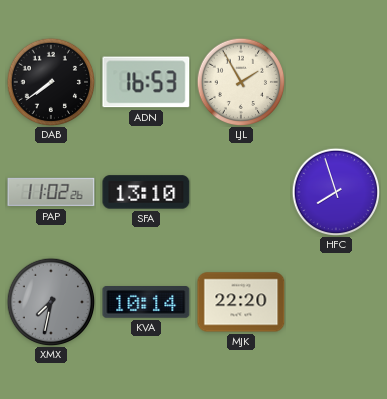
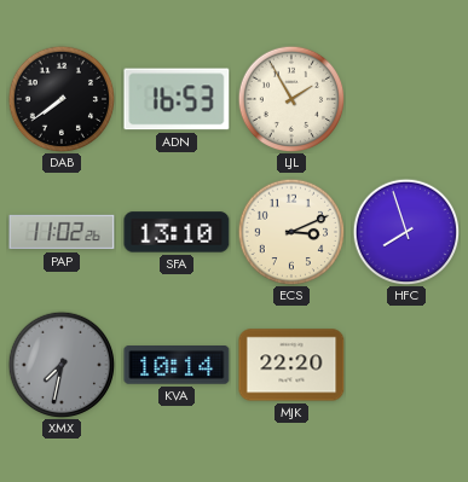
ECS: none -> 3:11 (291, 232)
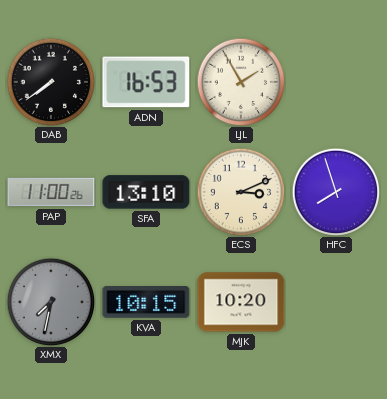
PAP: 11:02 -> 11:00 (51, 192)
KVA: 10:14 -> 10:15 (146, 303)
MJK: 22:20 -> 10:20 (241, 302)
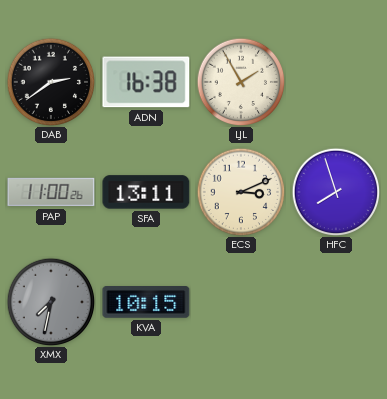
DAB: 7:39 -> 2:39 (51, 82)
ADN: 16:53 -> 16:38 (146, 82)
SFA: 13:10 -> 13:11 (146, 192)
MJK: 10:20 -> none (241, 302)
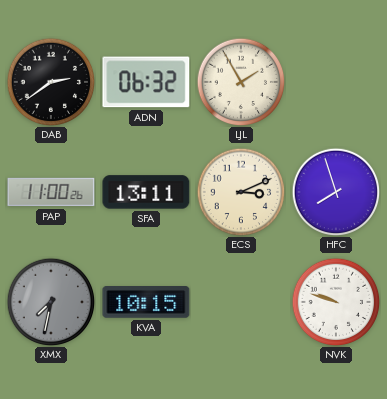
ADN: 16:38 -> 06:32 (146, 82)
NVK: none -> 9:48 (336, 302)
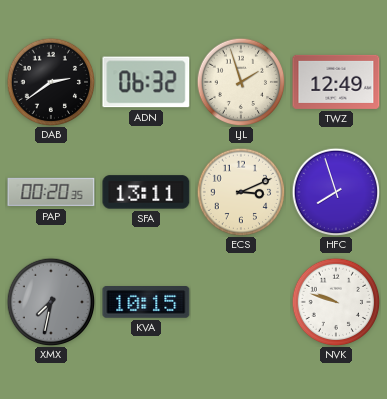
LJL: 1:55 -> 1:57 (241, 82)
TWZ: none -> 12:49 (336, 82)
PAP: 11:00 -> 00:20 (51, 192)
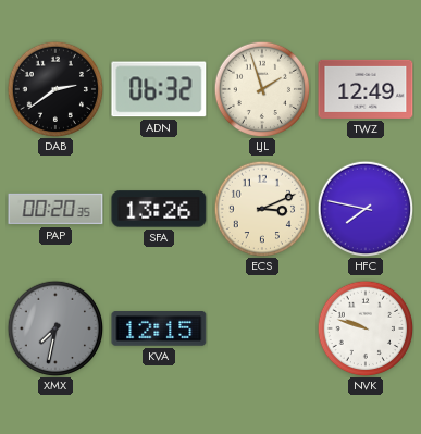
SFA: 13:11 -> 13:26 (159, 209)
HFC: 7:57 -> 7:47 (366, 209)
KVA: 10:15 -> 12:15 (159, 330)
